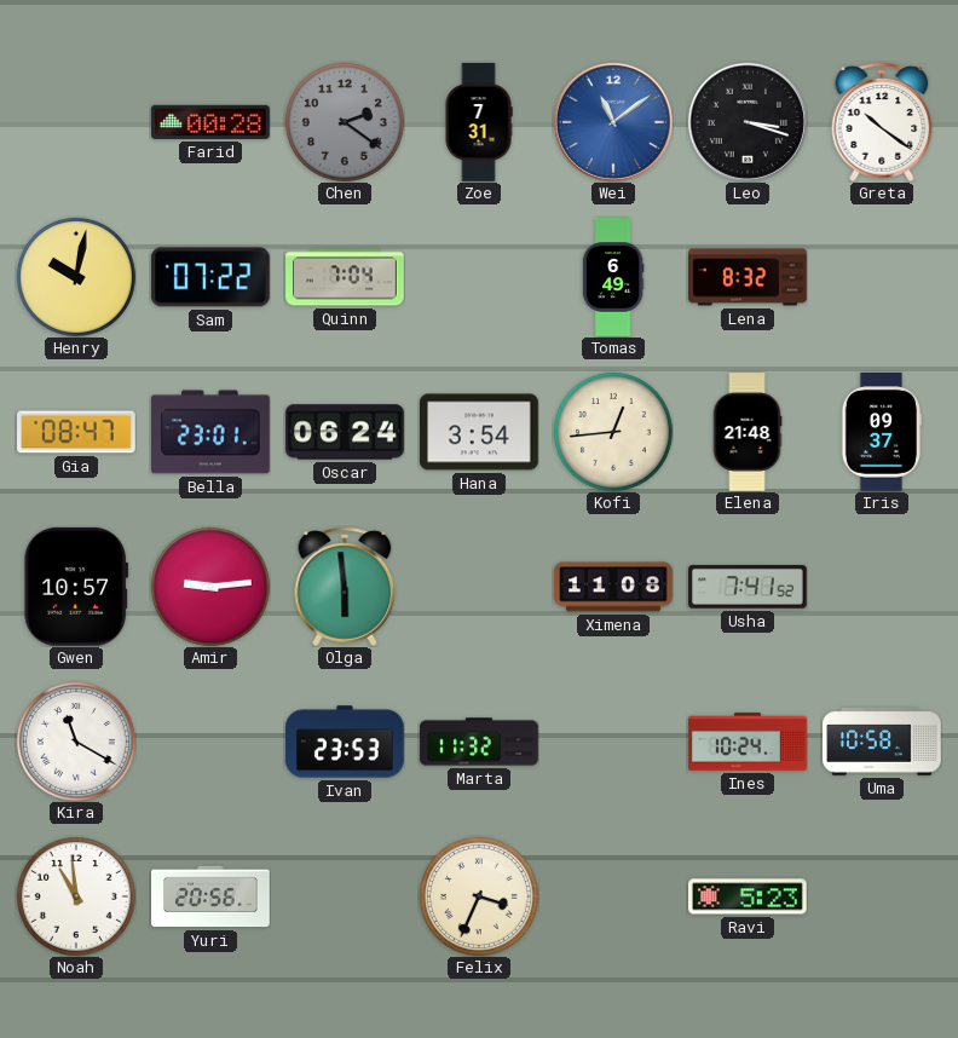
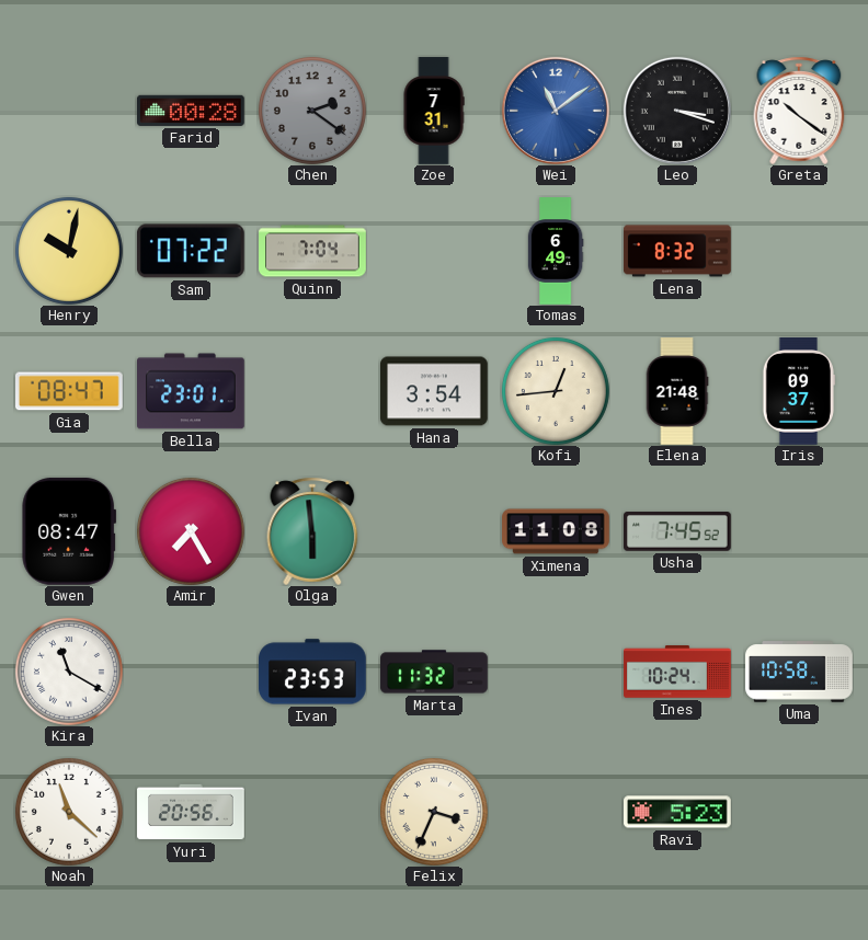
Oscar: 06:24 -> none (345, 432)
Gwen: 10:57 -> 08:47 (69, 531)
Amir: 9:14 -> 7:25 (191, 531)
Usha: 7:41 -> 7:45 (678, 532)
Noah: 10:59 -> 11:22 (69, 812)
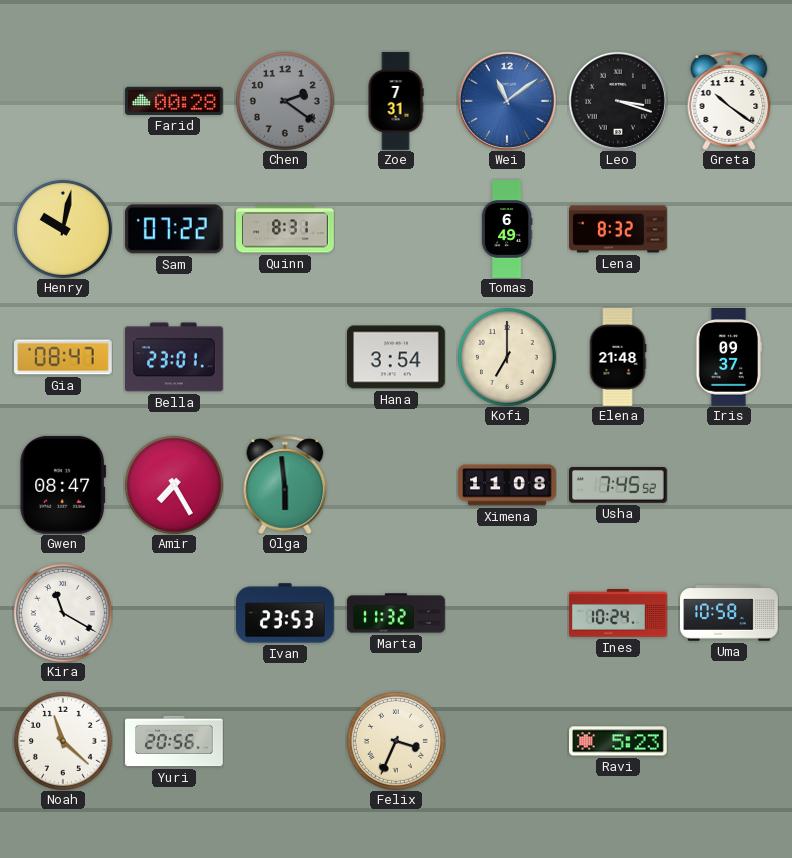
Quinn: 7:04 -> 8:31 (285, 229)
Kofi: 12:44 -> 7:00 (507, 357)
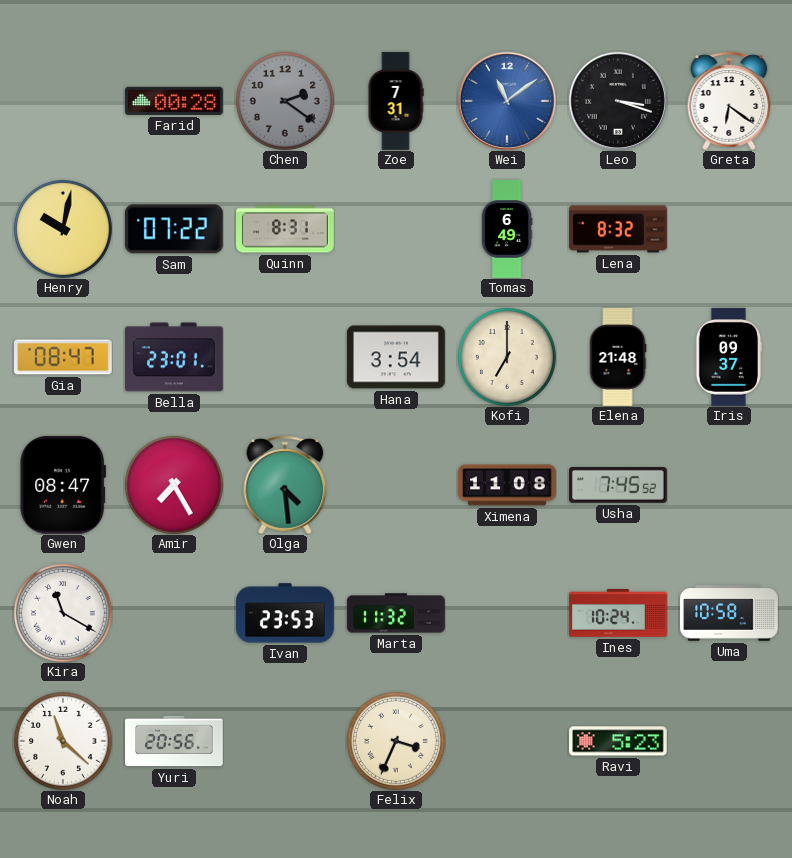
Greta: 10:21 -> 6:21 (729, 101)
Olga: 5:59 -> 4:29 (285, 485)
